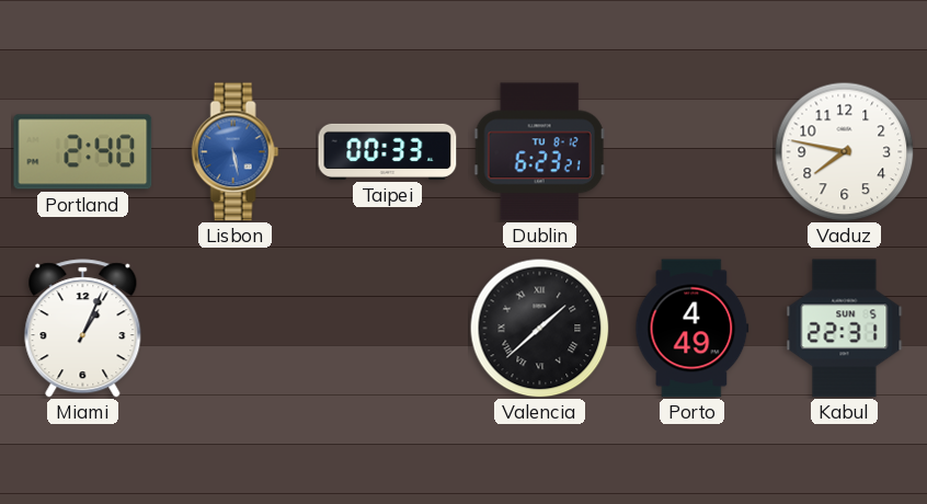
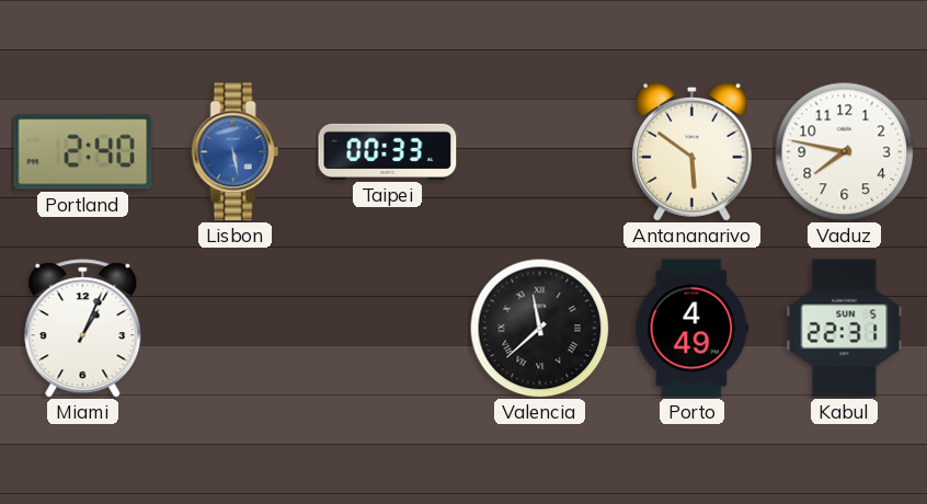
Dublin: 6:23 -> none (539, 152)
Antananarivo: none -> 5:51 (691, 152)
Valencia: 1:38 -> 11:38 (539, 328)
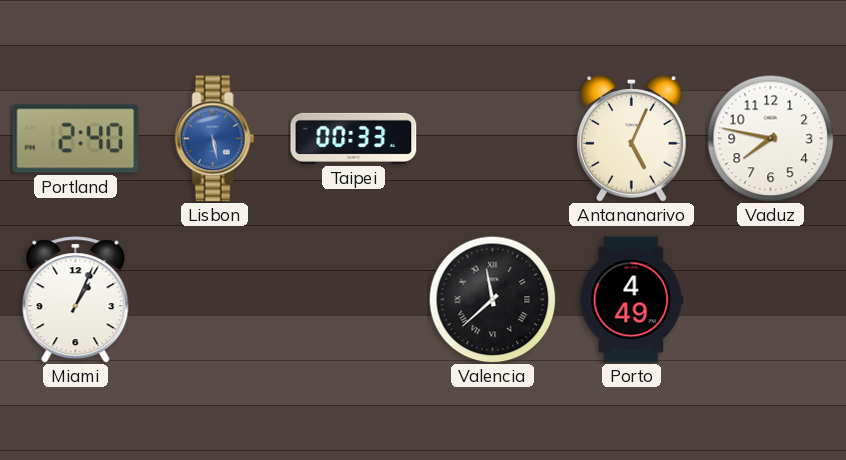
Antananarivo: 5:51 -> 5:04 (631, 139)
Kabul: 22:31 -> none (845, 329)
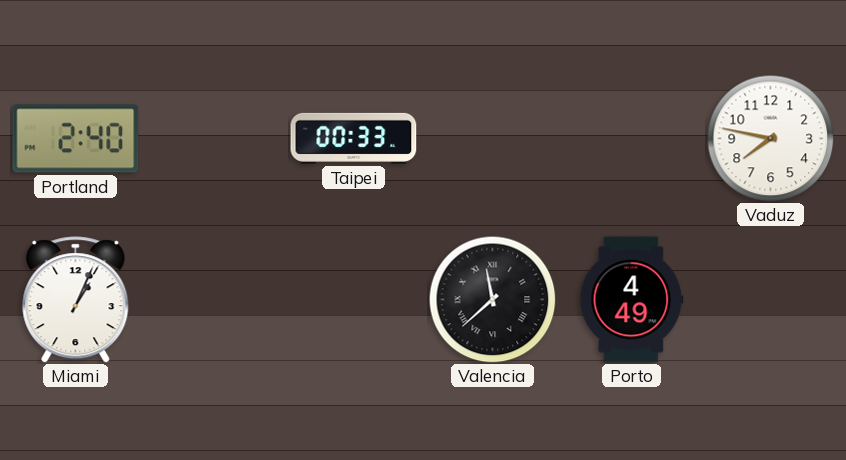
Lisbon: 5:28 -> none (215, 139)
Antananarivo: 5:04 -> none (631, 139)
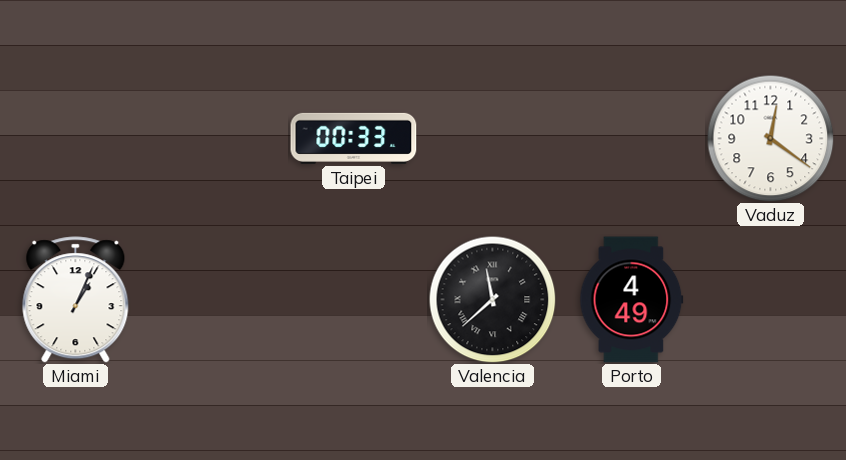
Portland: 2:40 -> none (76, 139)
Vaduz: 7:47 -> 12:21 (770, 138)
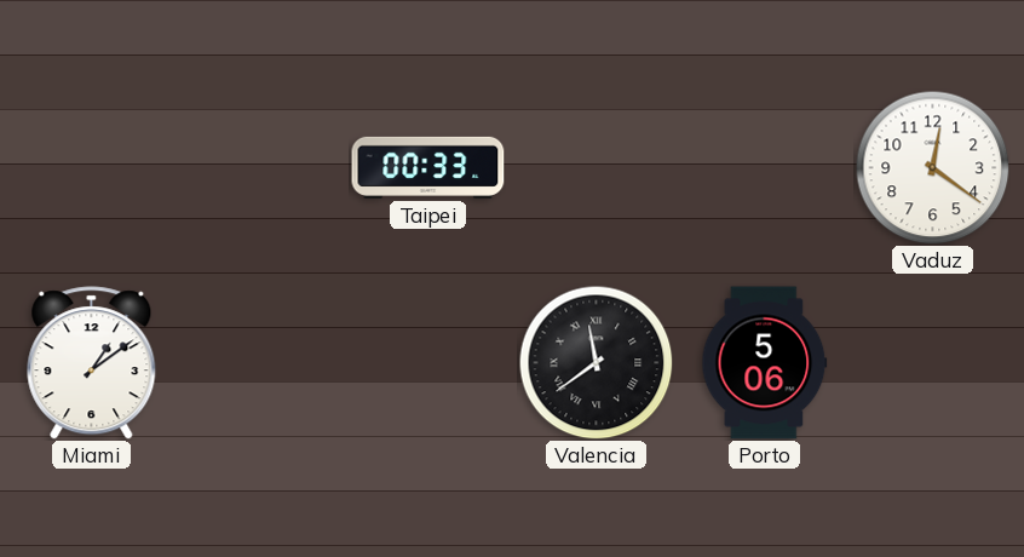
Miami: 1:04 -> 1:09 (92, 363)
Valencia: 11:38 -> 11:39 (596, 362)
Porto: 4:49 -> 5:06 (765, 363)
